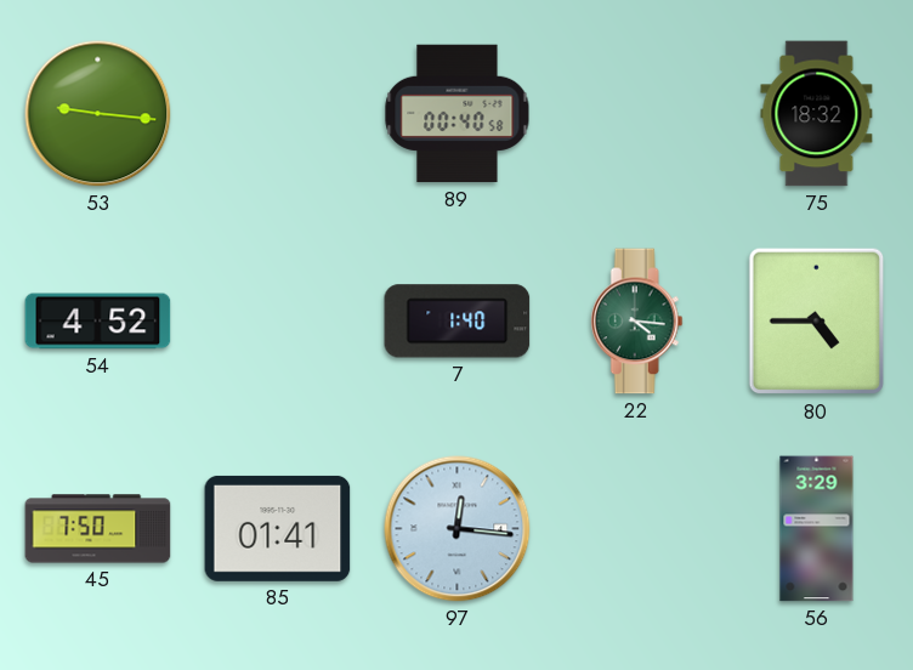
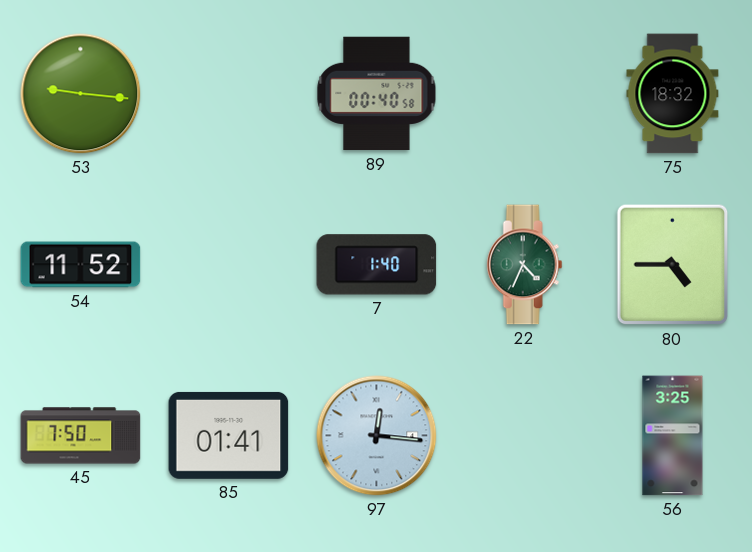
54: 4:52 -> 11:52 (81, 265)
22: 4:16 -> 4:34 (524, 265)
56: 3:29 -> 3:25 (673, 436)
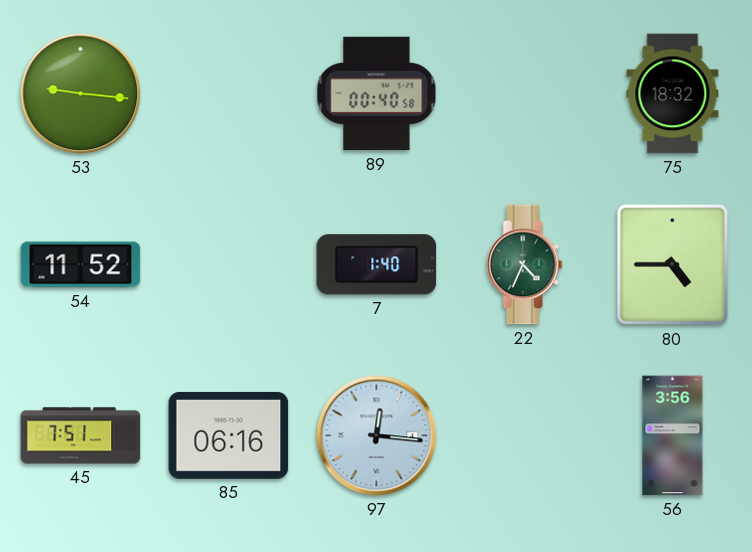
45: 7:50 -> 7:51 (81, 436)
85: 01:41 -> 06:16 (229, 435)
56: 3:25 -> 3:56 (673, 436)
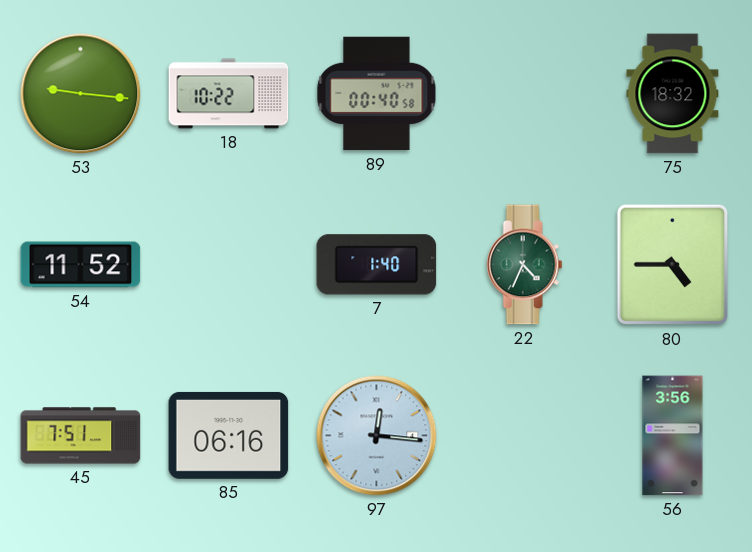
18: none -> 10:22 (229, 94)
